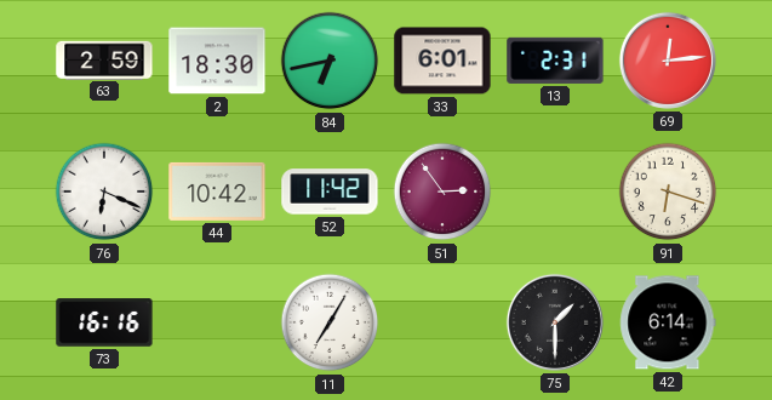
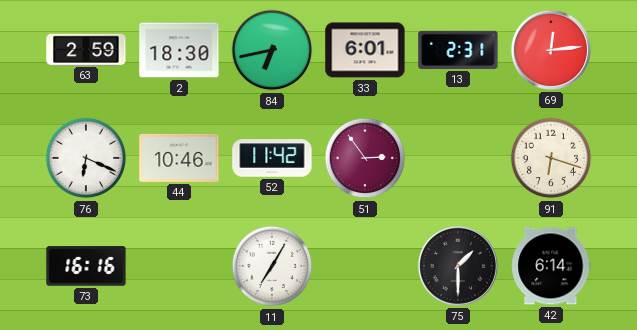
44: 10:42 -> 10:46 (179, 158)
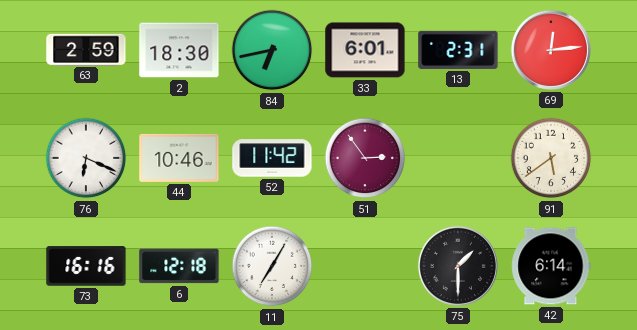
91: 6:18 -> 5:39 (551, 158)
6: none -> 12:18 (179, 266)
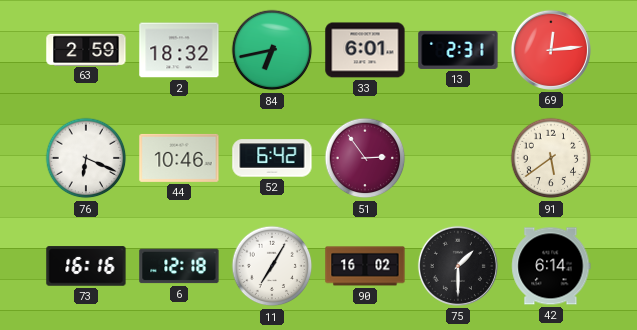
2: 18:30 -> 18:32 (179, 50)
52: 11:42 -> 6:42 (272, 158)
90: none -> 16:02 (365, 266)
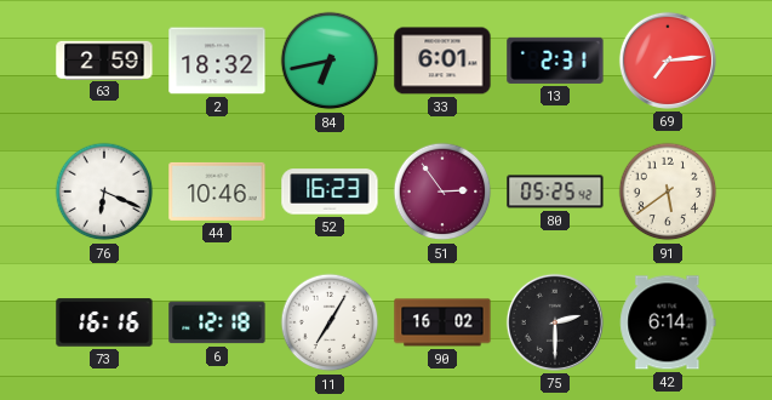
69: 12:14 -> 7:14 (668, 61)
52: 6:42 -> 16:23 (330, 192)
80: none -> 05:25 (555, 192)
75: 1:30 -> 2:30 (555, 322)
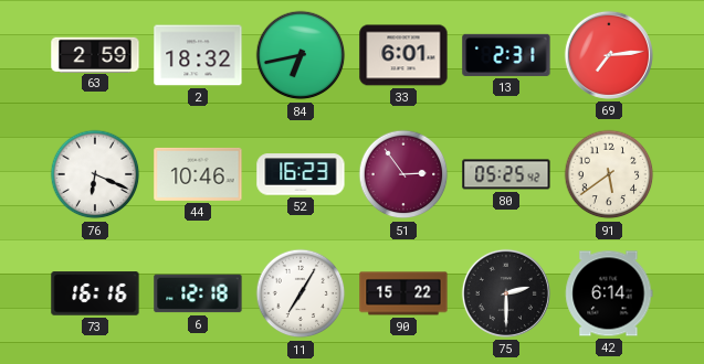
90: 16:02 -> 15:22 (403, 293)
